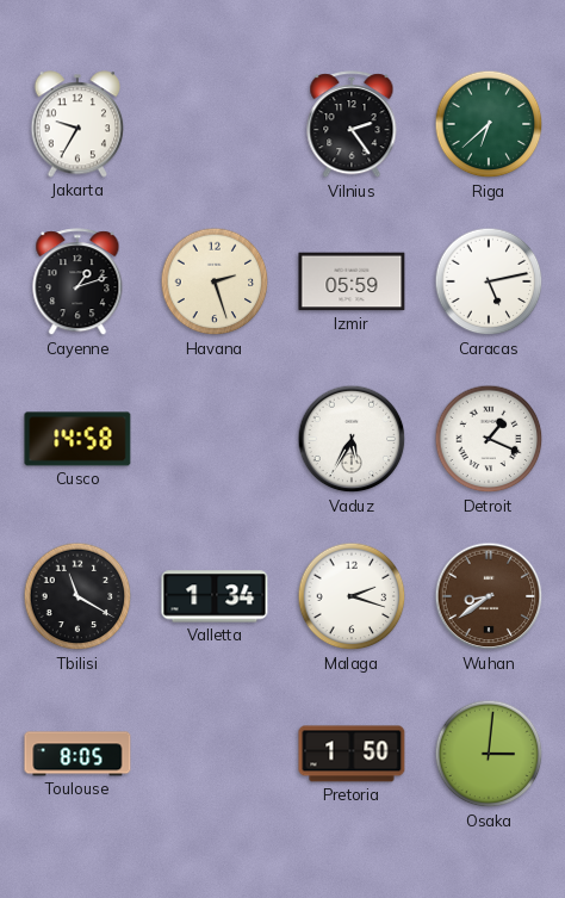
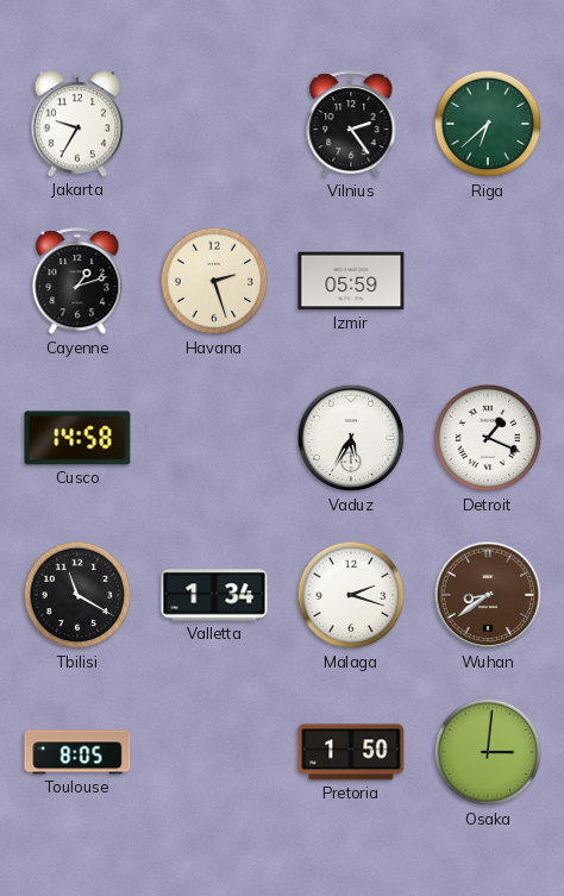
Caracas: 5:13 -> none (489, 281)
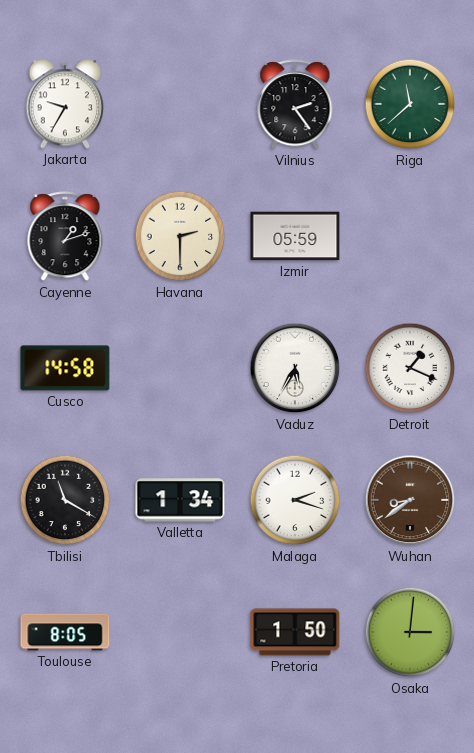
Riga: 6:38 -> 11:38 (410, 104)
Havana: 2:27 -> 2:30 (180, 236)
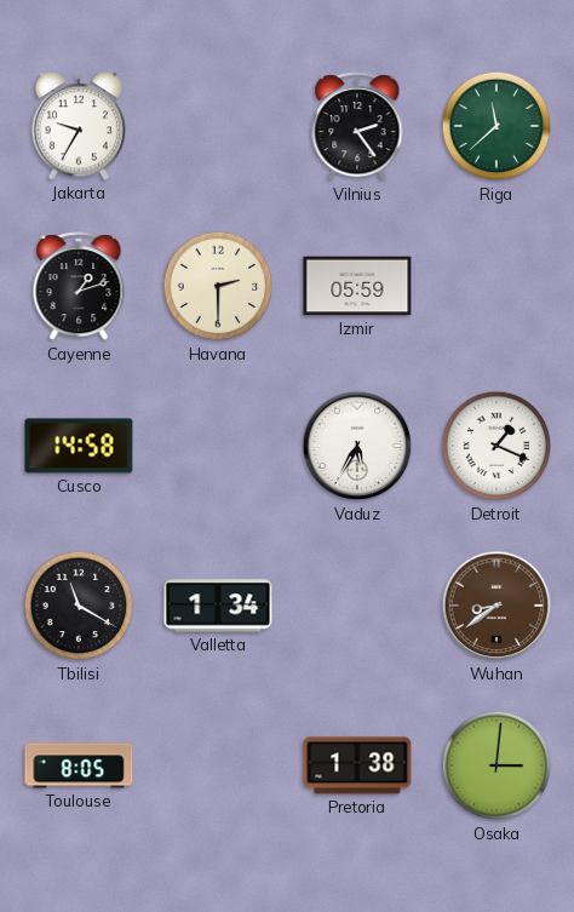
Malaga: 2:18 -> none (295, 500)
Pretoria: 1:50 -> 1:38 (357, 765)
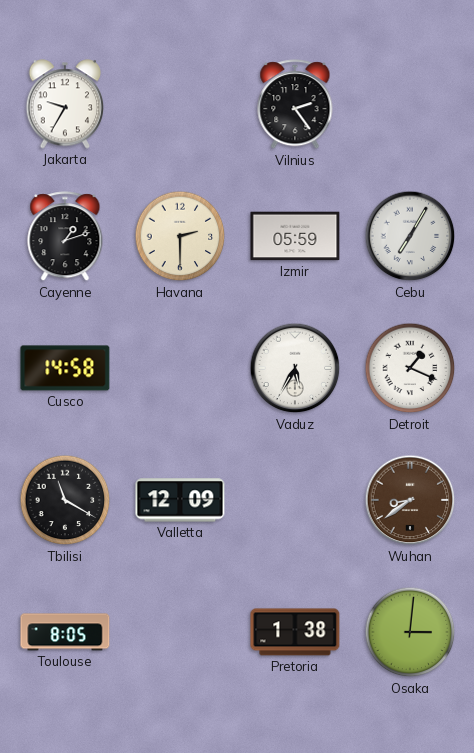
Riga: 11:38 -> none (496, 126)
Cebu: none -> 7:05 (410, 236)
Valletta: 1:34 -> 12:09 (180, 500)
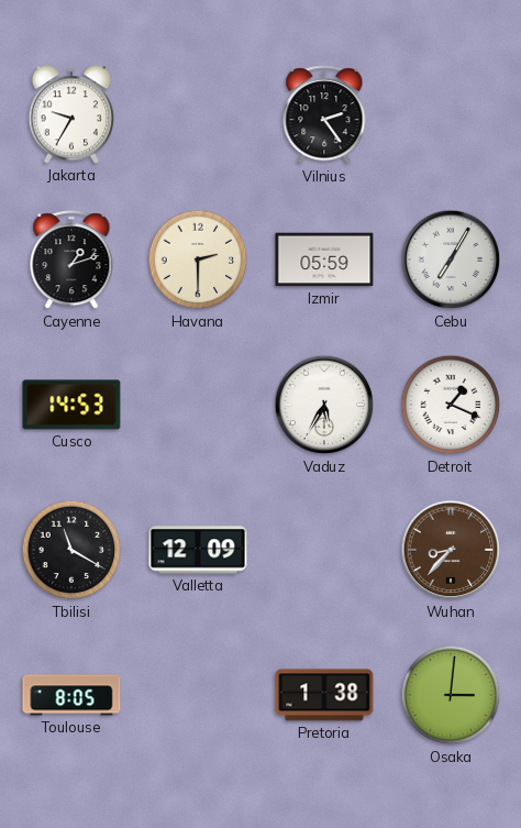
Cusco: 14:58 -> 14:53 (71, 405)
Wuhan: 8:39 -> 8:37 (451, 550)
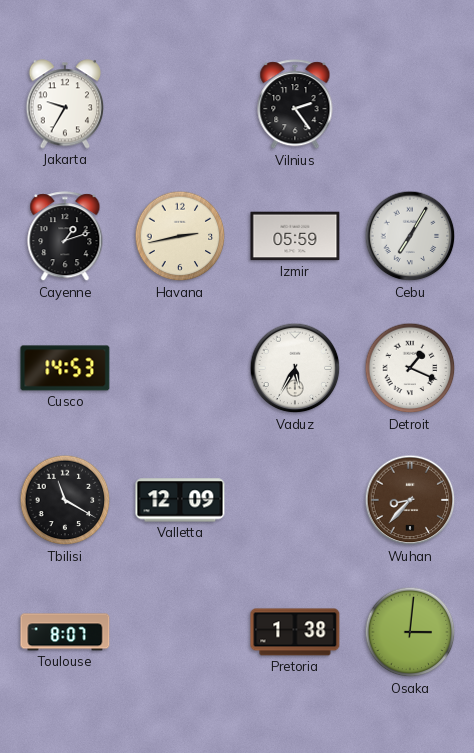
Havana: 2:30 -> 2:43 (180, 236)
Toulouse: 8:05 -> 8:07 (65, 632)
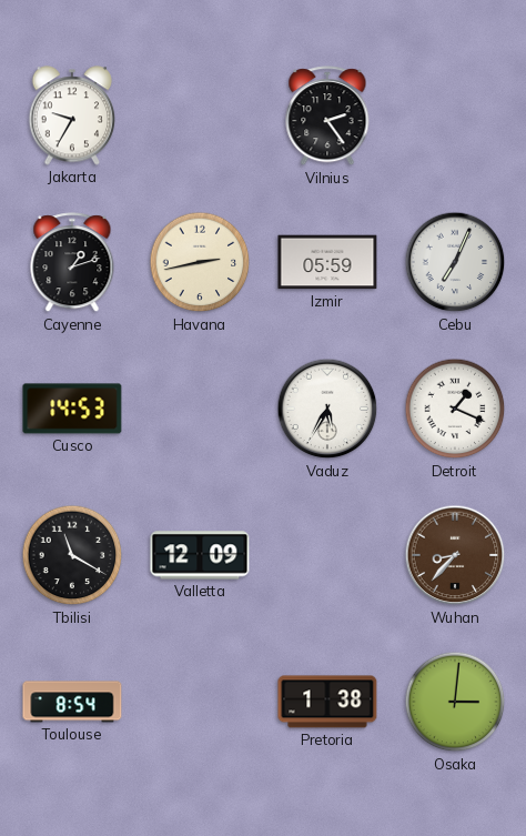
Cebu: 7:05 -> 7:04 (455, 262)
Toulouse: 8:07 -> 8:54 (72, 702)
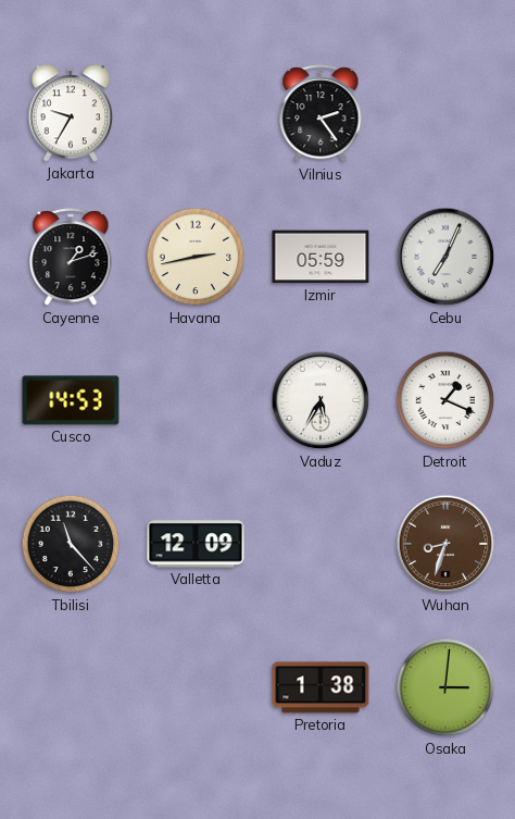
Tbilisi: 11:20 -> 11:23 (71, 544)
Wuhan: 8:37 -> 8:33 (445, 544)
Toulouse: 8:54 -> none (72, 702)
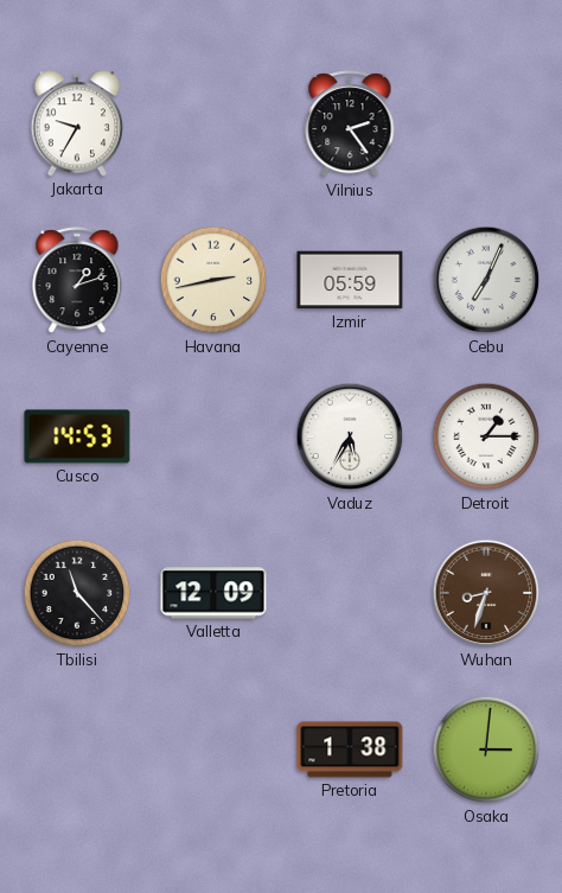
Detroit: 1:19 -> 1:15 (486, 436)
